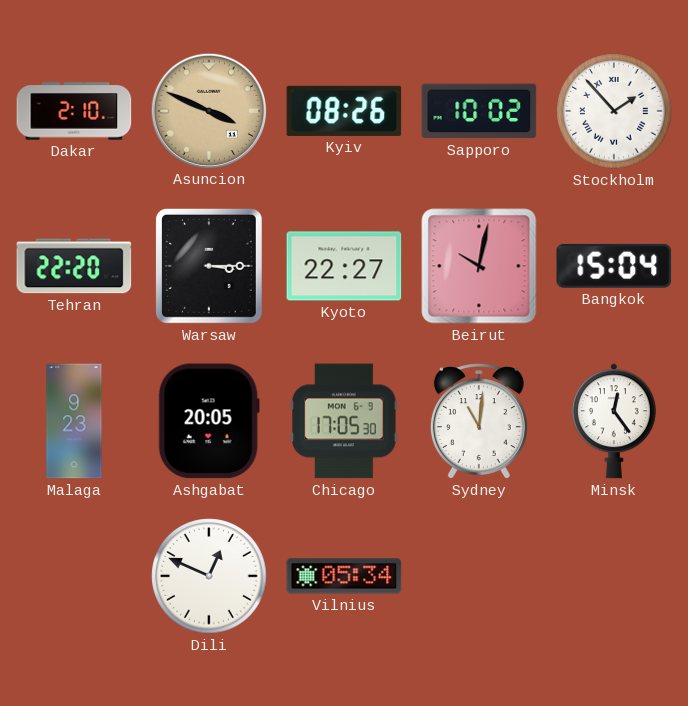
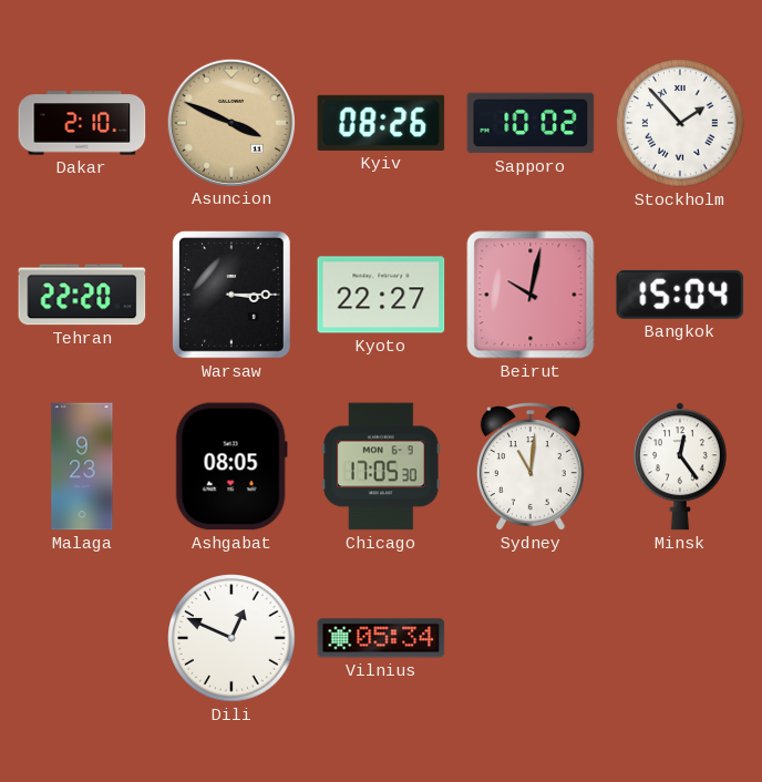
Ashgabat: 20:05 -> 08:05 (231, 466)
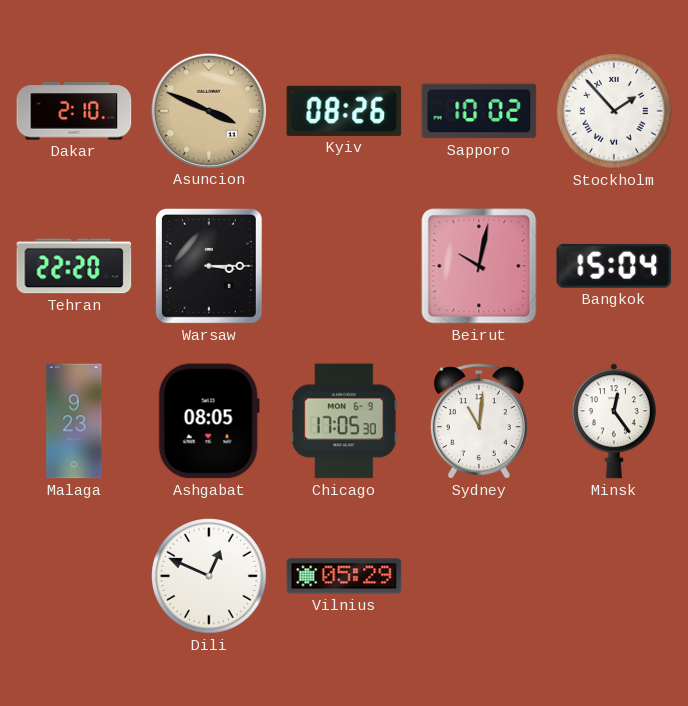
Kyoto: 22:27 -> none (381, 295)
Vilnius: 05:34 -> 05:29 (344, 576)
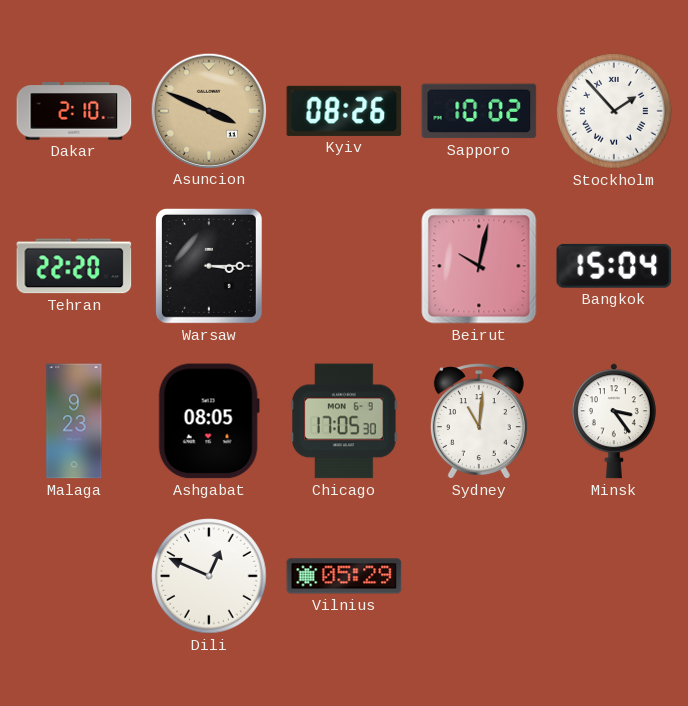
Minsk: 12:24 -> 3:24 (614, 421)
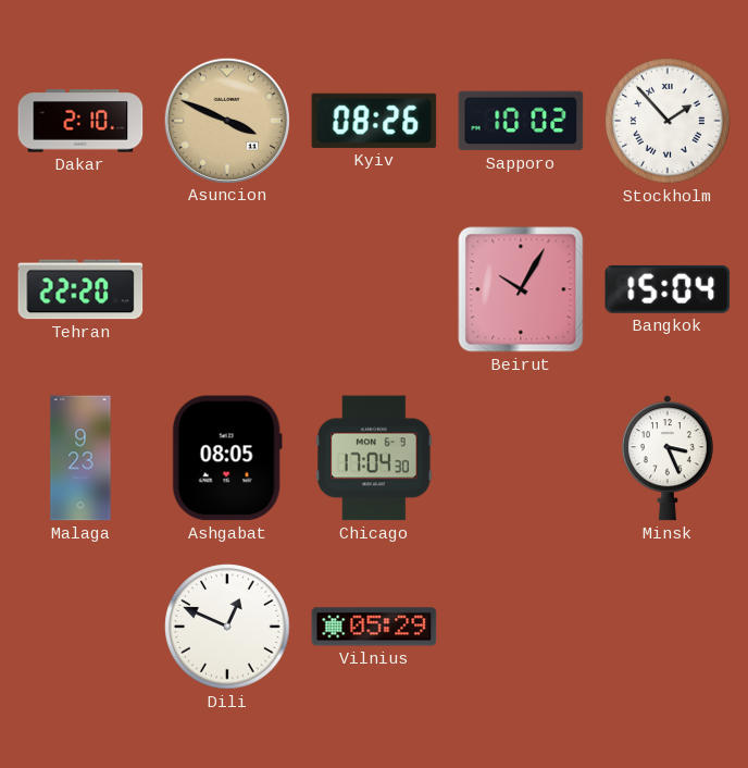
Warsaw: 3:15 -> none (209, 266)
Beirut: 10:02 -> 10:05 (521, 289)
Chicago: 17:05 -> 17:04 (374, 458)
Sydney: 11:01 -> none (479, 421)
Minsk: 3:24 -> 3:26 (668, 458)
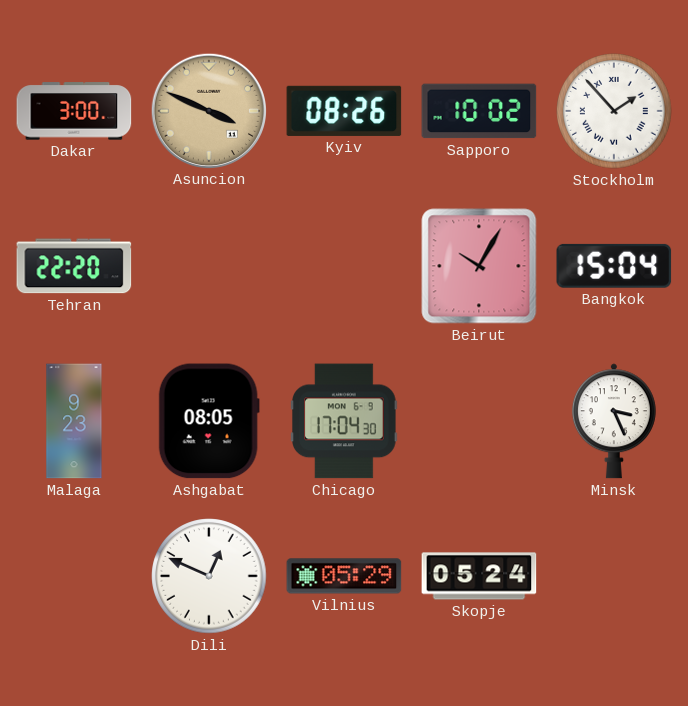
Dakar: 2:10 -> 3:00 (74, 111)
Skopje: none -> 05:24 (479, 576)
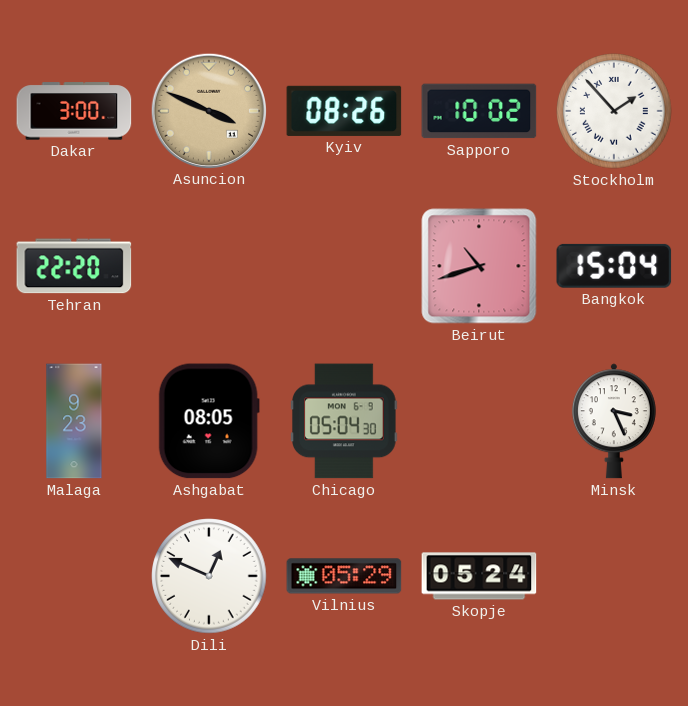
Beirut: 10:05 -> 10:42 (479, 266)
Chicago: 17:04 -> 05:04 (344, 421)
